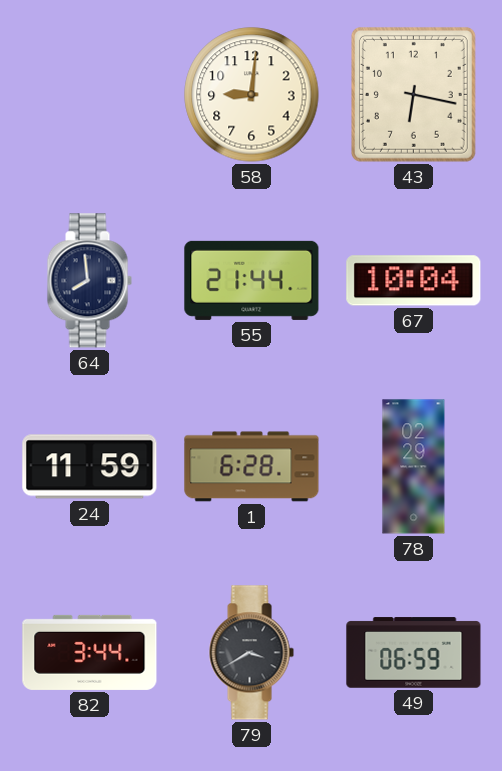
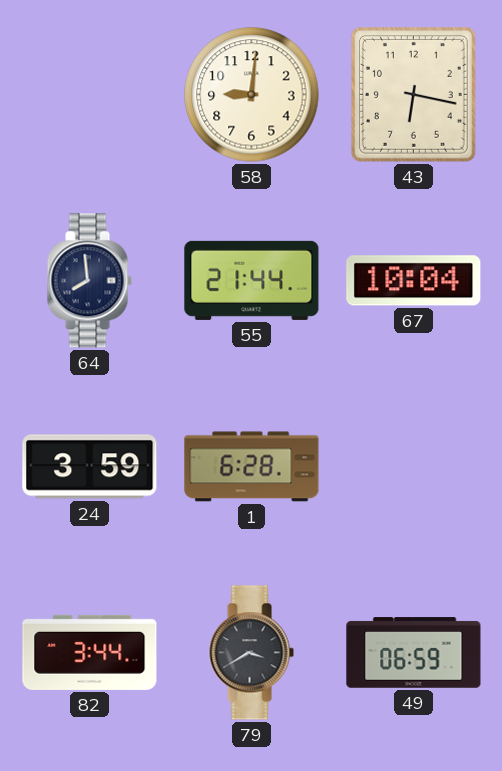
24: 11:59 -> 3:59 (90, 467)
78: 02:29 -> none (414, 467)
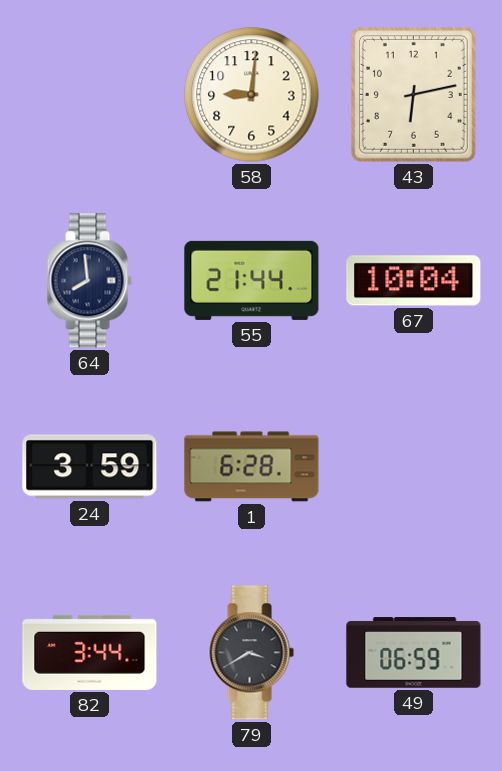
43: 6:17 -> 6:13 (413, 94)
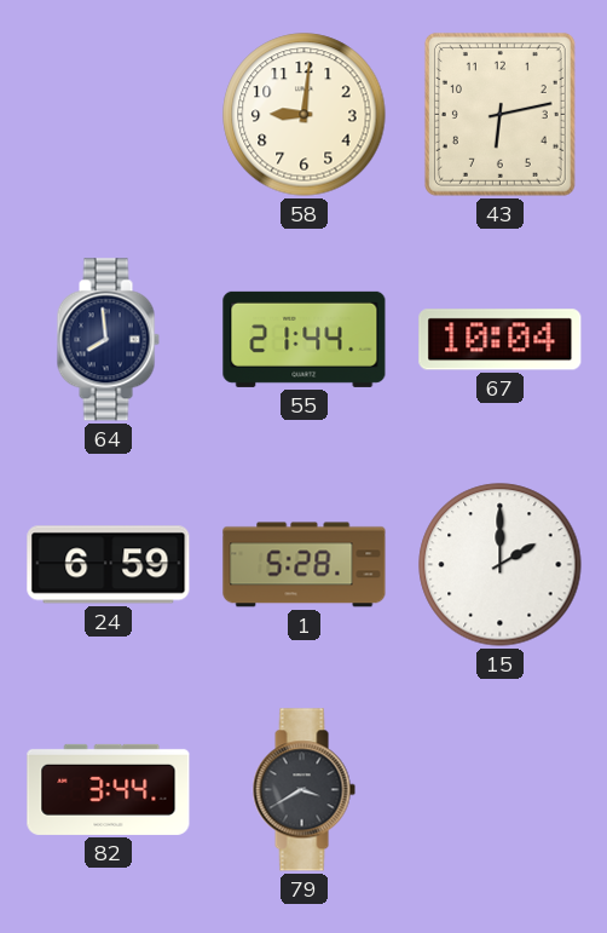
24: 3:59 -> 6:59 (109, 565)
1: 6:28 -> 5:28 (305, 565)
15: none -> 2:00 (501, 565)
49: 06:59 -> none (414, 653)
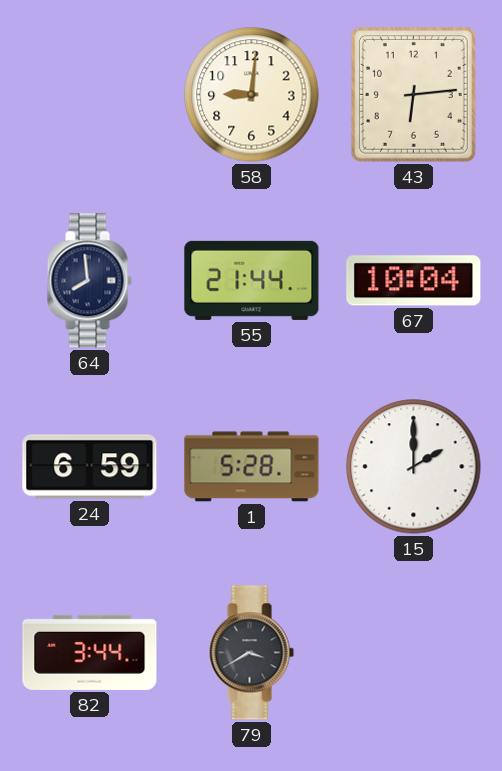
43: 6:13 -> 6:14 (413, 94)
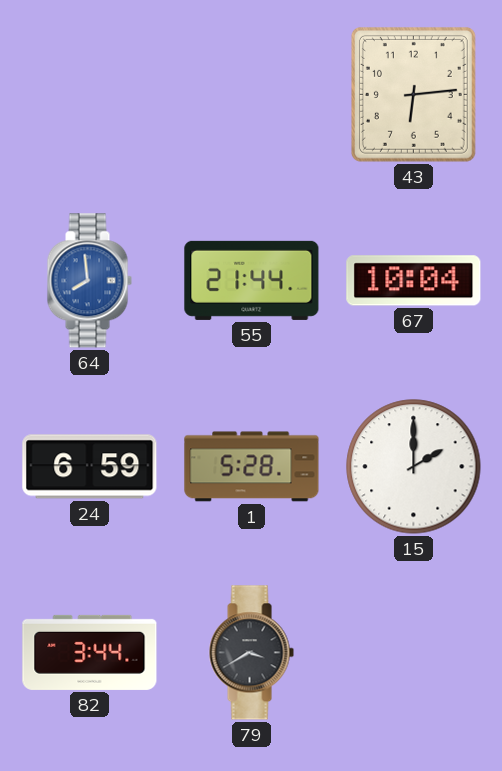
58: 9:01 -> none (252, 95)
64 dial: navy -> blue (89, 281)
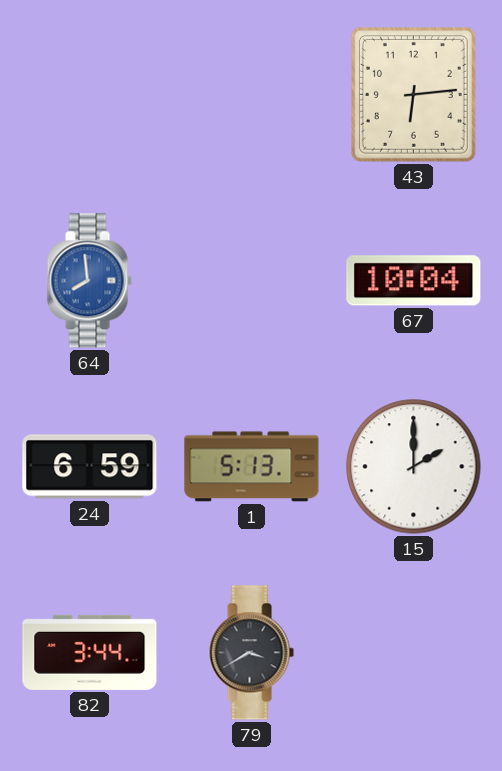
55: 21:44 -> none (252, 280)
1: 5:28 -> 5:13 (252, 467)
